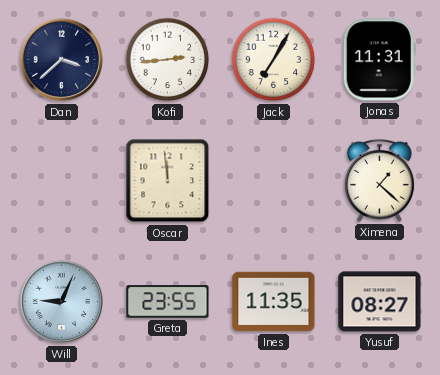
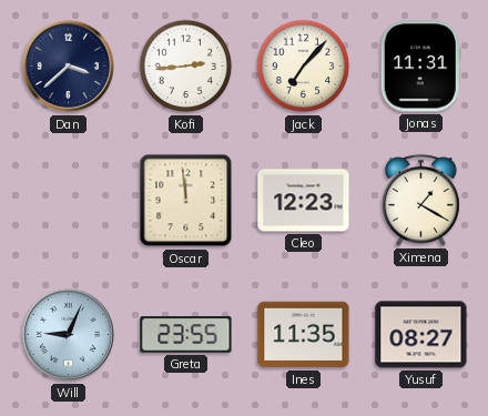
Jack: 7:05 -> 7:07 (304, 67)
Cleo: none -> 12:23 (304, 201)
Ximena: 1:22 -> 1:20 (420, 200)
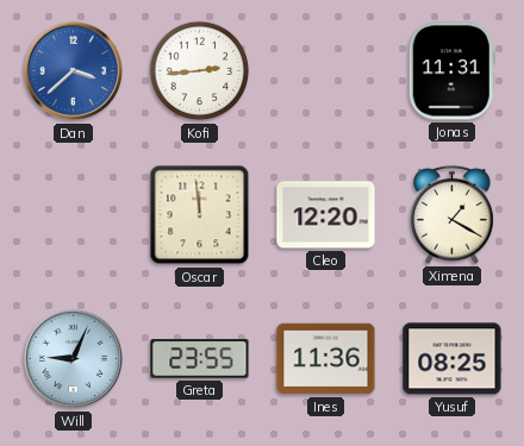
Dan dial: navy -> blue (74, 71)
Jack: 7:07 -> none (304, 67)
Cleo: 12:23 -> 12:20 (326, 215)
Ines: 11:35 -> 11:36 (326, 359)
Yusuf: 08:27 -> 08:25 (453, 359)
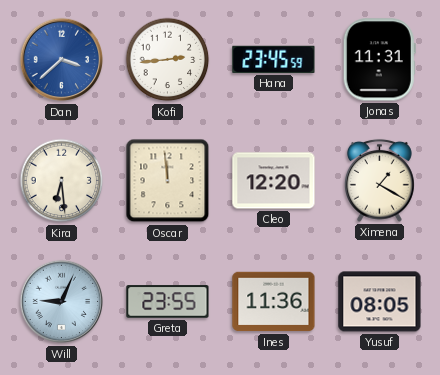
Hana: none -> 23:45 (274, 59)
Kira: none -> 6:29 (62, 181)
Yusuf: 08:25 -> 08:05 (380, 302)
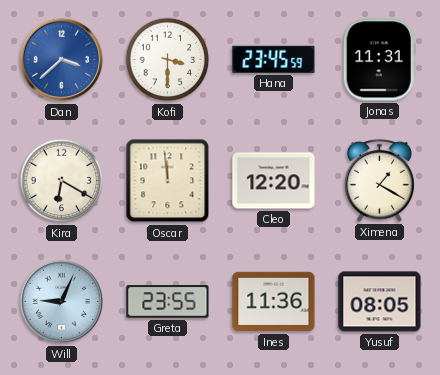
Kofi: 2:44 -> 3:30 (168, 60)
Kira: 6:29 -> 6:20 (62, 181)
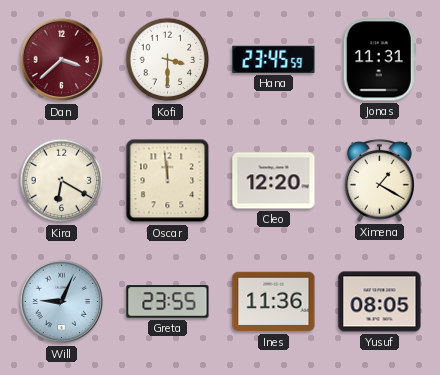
Dan dial: blue -> burgundy (62, 60)
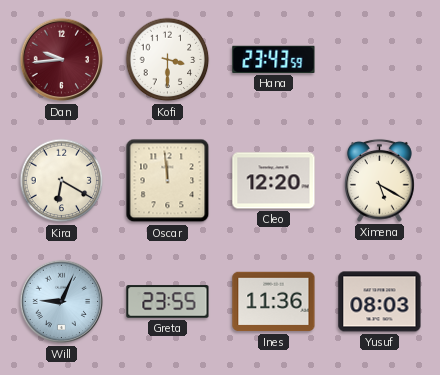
Dan: 3:38 -> 9:44 (62, 60)
Hana: 23:45 -> 23:43 (274, 59)
Jonas: 11:31 -> none (379, 60)
Ximena: 1:20 -> 5:20 (379, 180)
Yusuf: 08:05 -> 08:03 (380, 302)
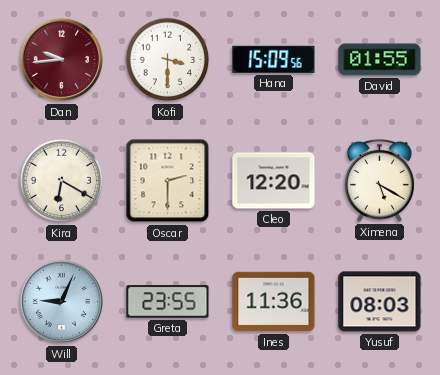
Hana: 23:43 -> 15:09 (274, 59)
David: none -> 01:55 (380, 60)
Oscar: 11:59 -> 2:30 (168, 181)
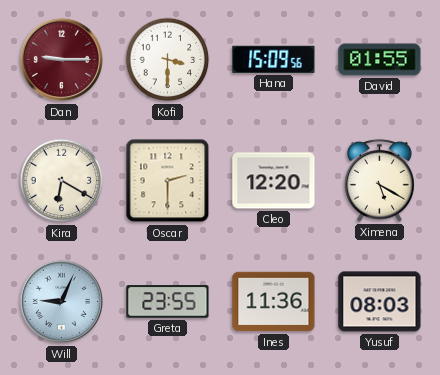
Dan: 9:44 -> 9:15 (62, 60)
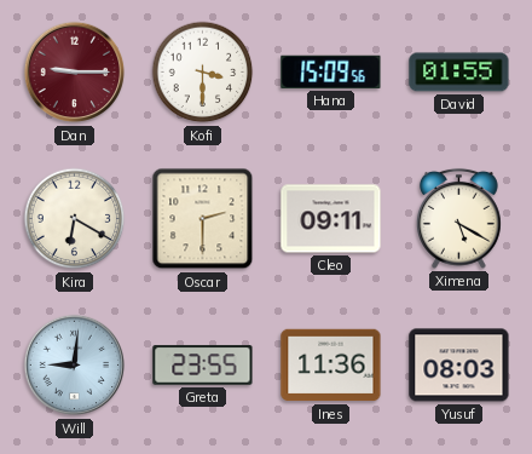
Cleo: 12:20 -> 09:11 (331, 219)
Will: 9:04 -> 9:01 (75, 366)
